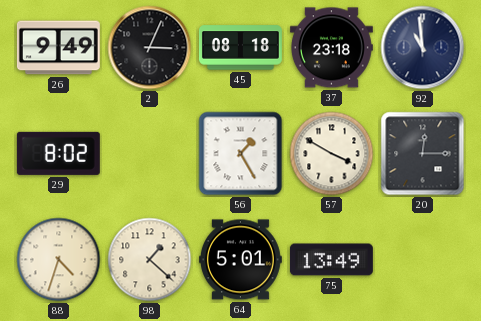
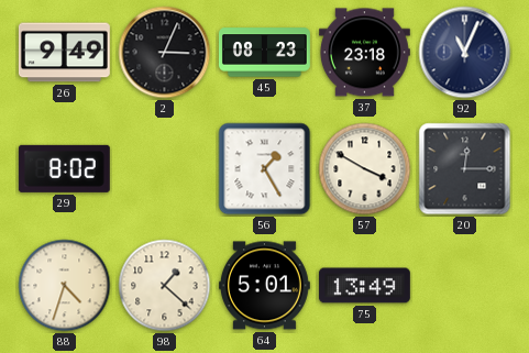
45: 08:18 -> 08:23 (264, 53)
92: 10:59 -> 11:04 (465, 53)
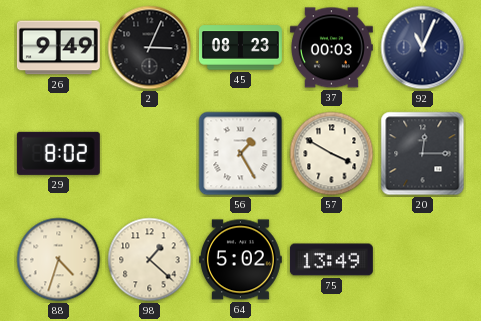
37: 23:18 -> 00:03 (331, 48)
64: 5:01 -> 5:02 (240, 260)
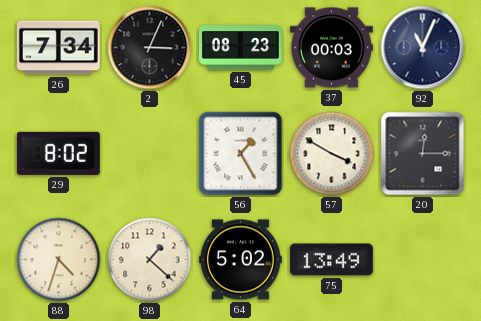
26: 9:49 -> 7:34 (58, 48)
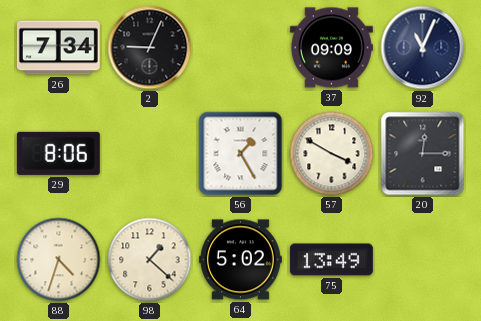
2: 3:04 -> 9:04 (150, 48)
45: 08:23 -> none (240, 48)
37: 00:03 -> 09:09 (331, 48)
29: 8:02 -> 8:06 (58, 153)
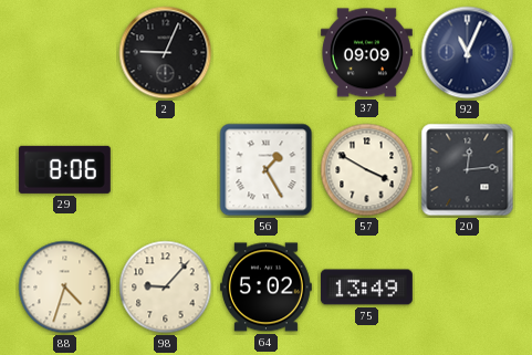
26: 7:34 -> none (58, 48)
20: 12:15 -> 12:14 (468, 170)
98: 1:22 -> 9:07 (166, 288)
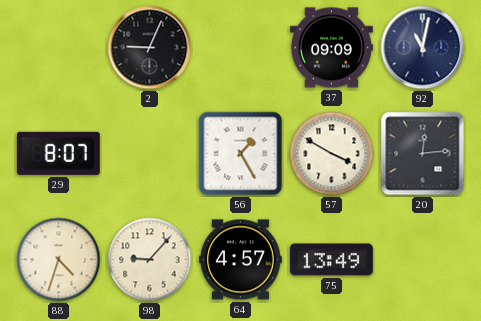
92: 11:04 -> 11:02 (423, 48)
29: 8:06 -> 8:07 (58, 153)
64: 5:02 -> 4:57 (240, 260)
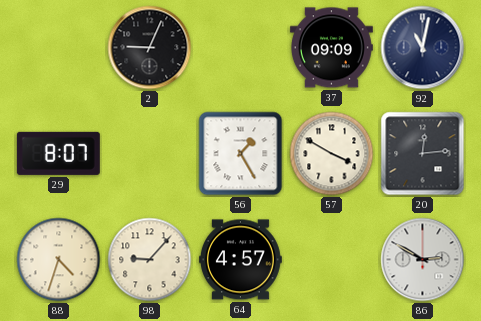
75: 13:49 -> none (331, 260)
86: none -> 2:50 (423, 260)
